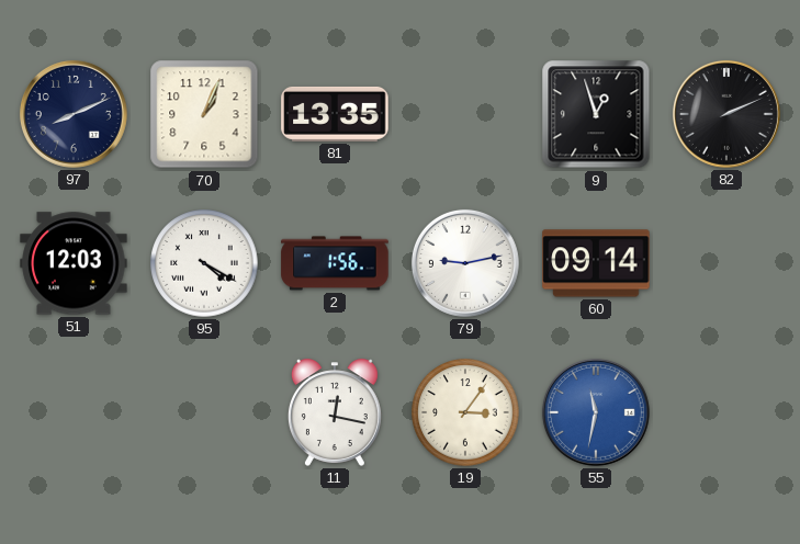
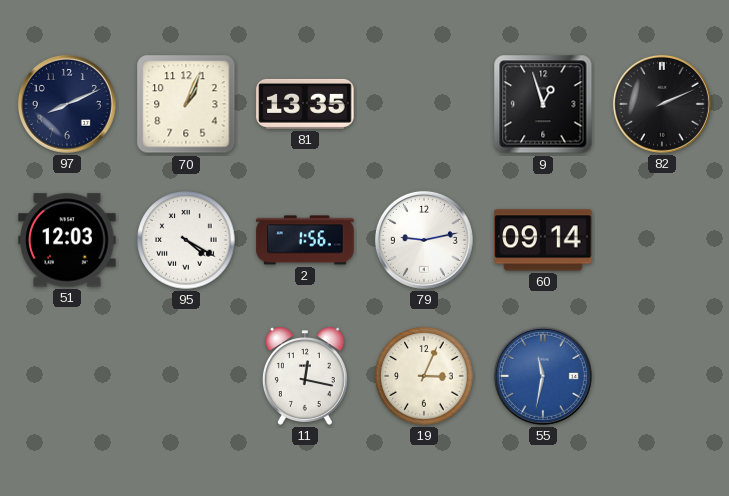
19: 3:06 -> 3:04 (424, 376)
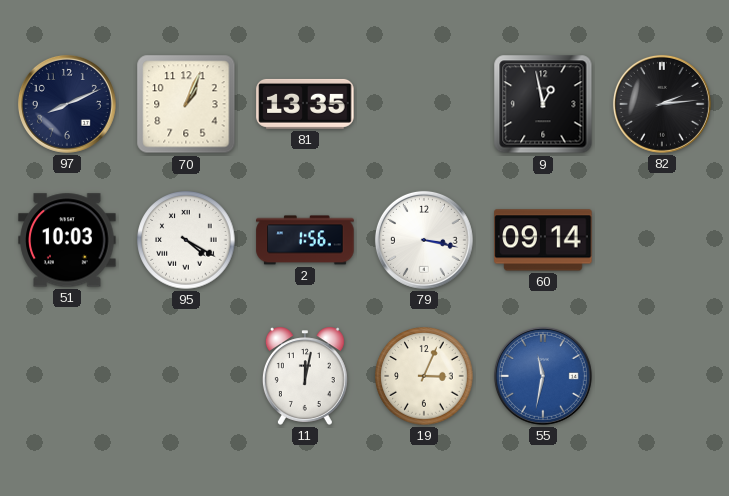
9: 12:57 -> 12:58 (543, 104)
82: 2:11 -> 2:14 (662, 104)
51: 12:03 -> 10:03 (67, 240)
79: 9:13 -> 3:17 (424, 240)
11: 12:17 -> 12:02 (305, 376)
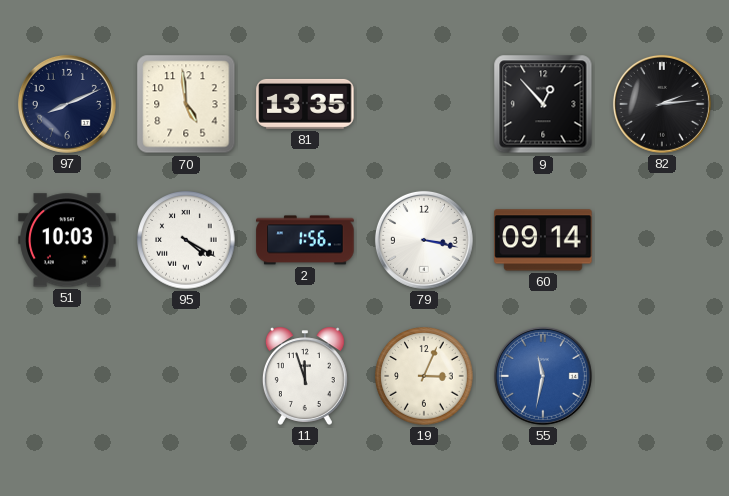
70: 1:04 -> 4:59 (186, 104)
9: 12:58 -> 12:53 (543, 104)
11: 12:02 -> 11:57 (305, 376)
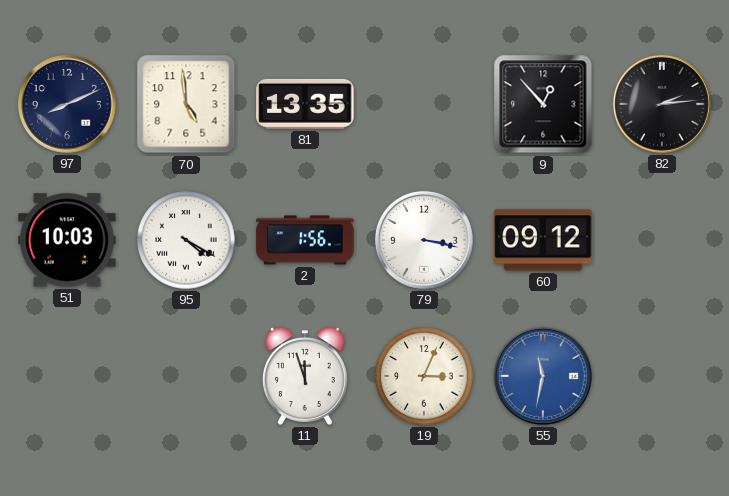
60: 09:14 -> 09:12 (543, 240)
